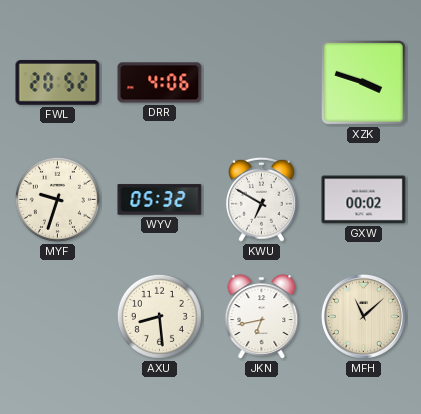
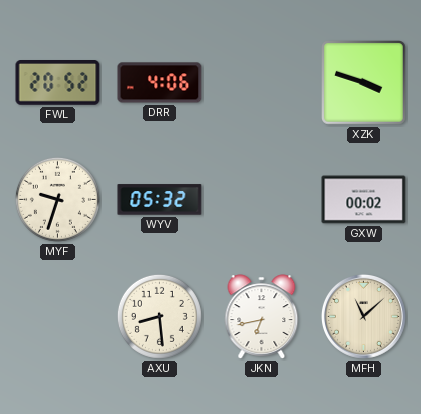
KWU: 6:50 -> none (262, 199)
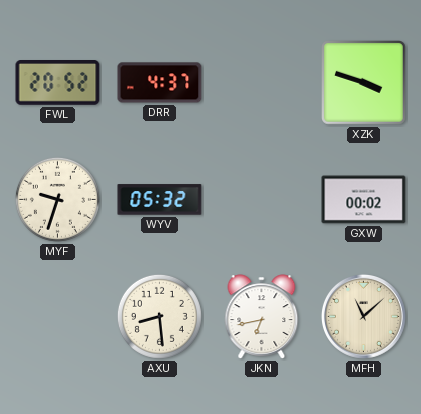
DRR: 4:06 -> 4:37 (160, 83)
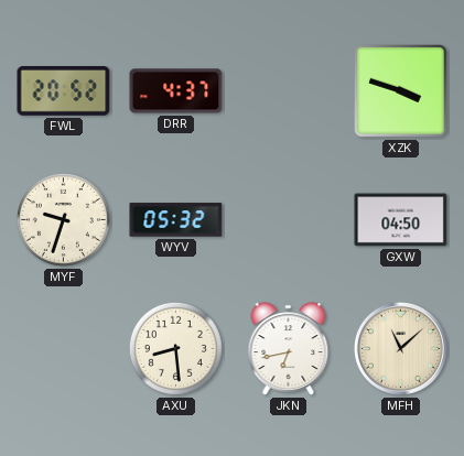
GXW: 00:02 -> 04:50 (401, 220)
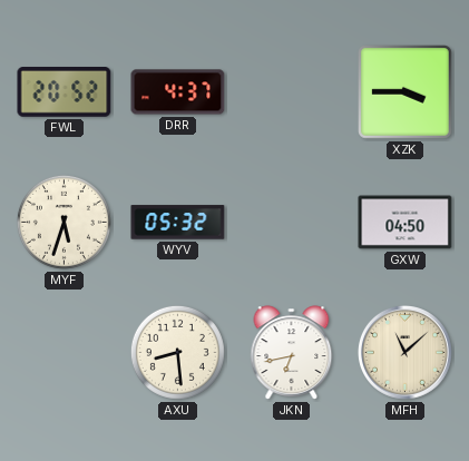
XZK: 3:48 -> 3:45 (406, 92)
MYF: 9:33 -> 5:33 (63, 222)
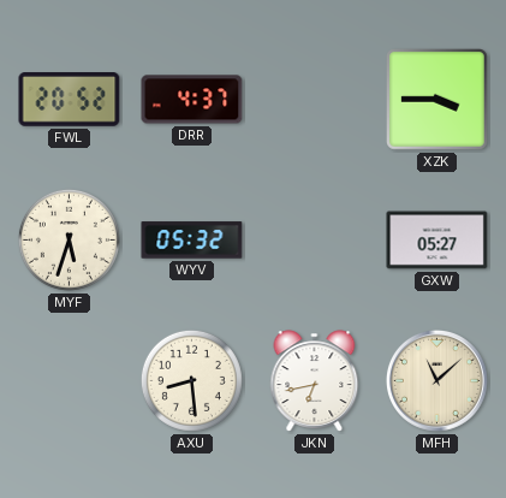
GXW: 04:50 -> 05:27 (437, 241)
